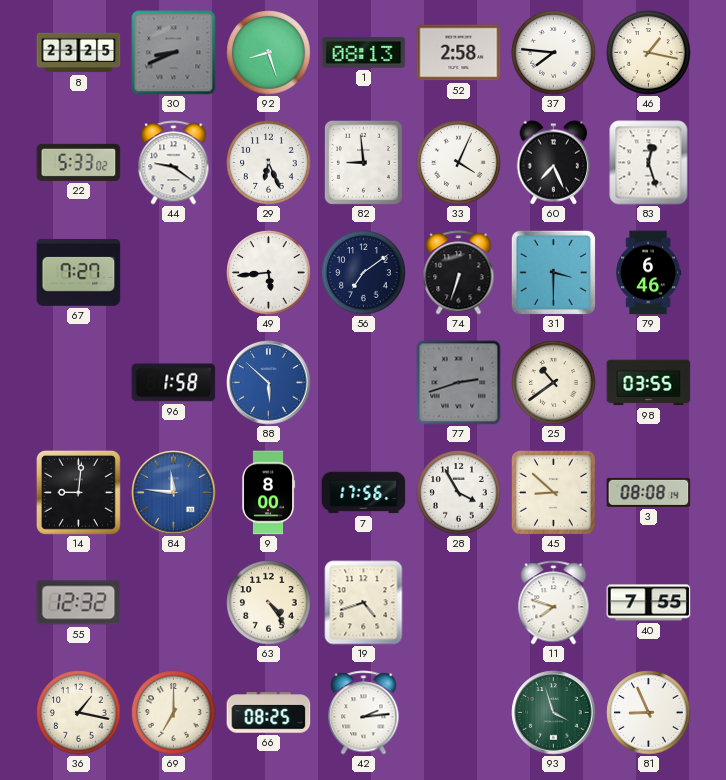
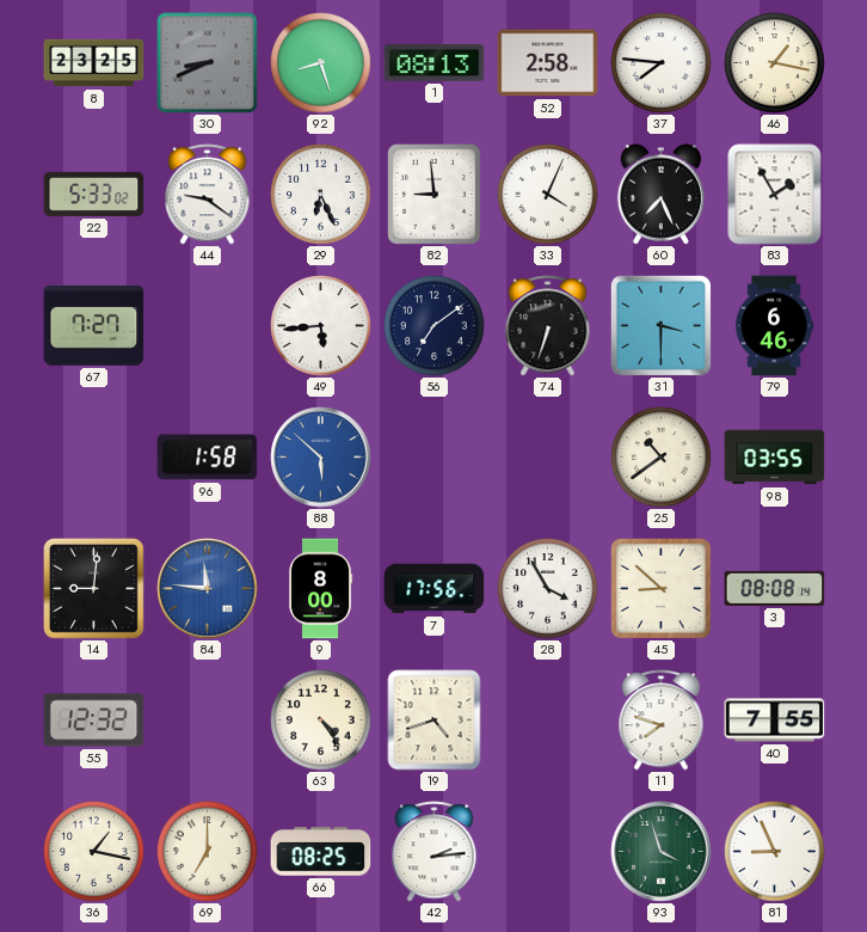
83: 12:27 -> 1:55 (775, 195)
77: 2:42 -> none (459, 383)
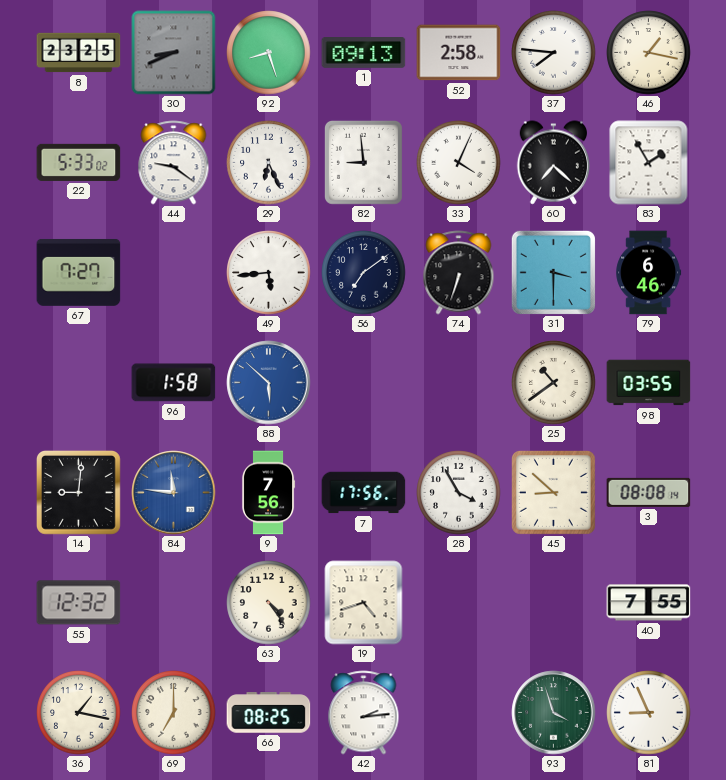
1: 08:13 -> 09:13 (364, 53)
60: 7:26 -> 7:22 (554, 163)
9: 8:00 -> 7:56 (268, 493)
11: 7:48 -> none (662, 721)
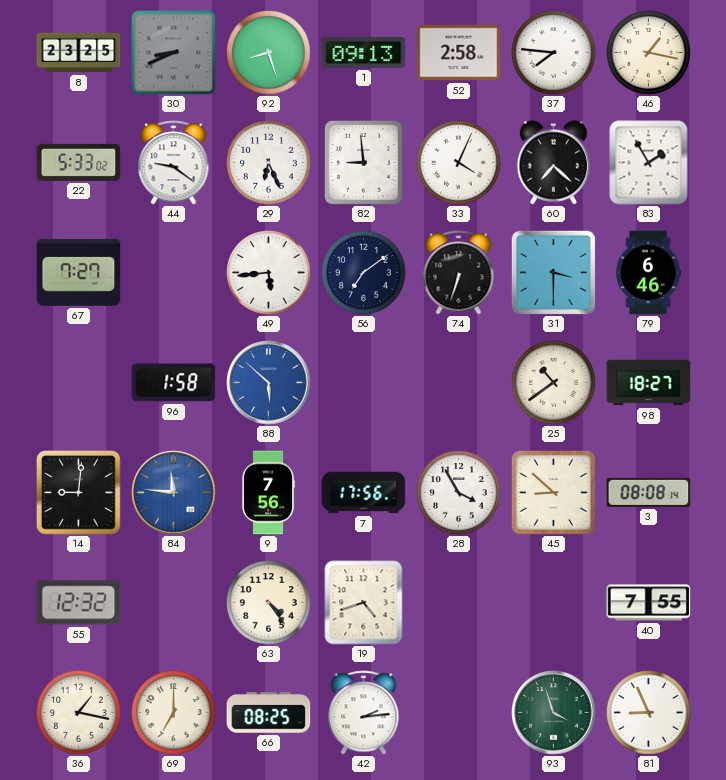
98: 03:55 -> 18:27 (649, 383)
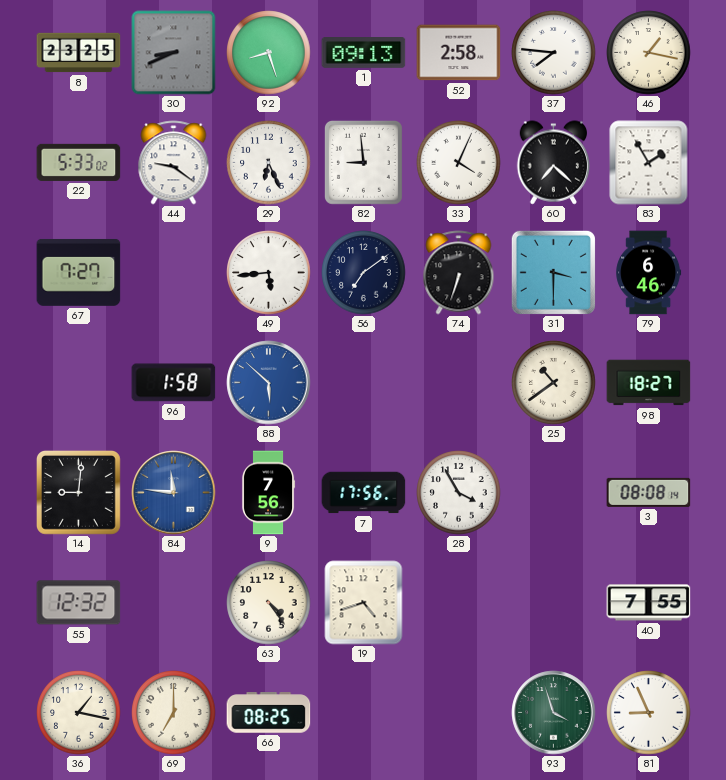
45: 8:52 -> none (553, 492)
42: 2:14 -> none (364, 713)
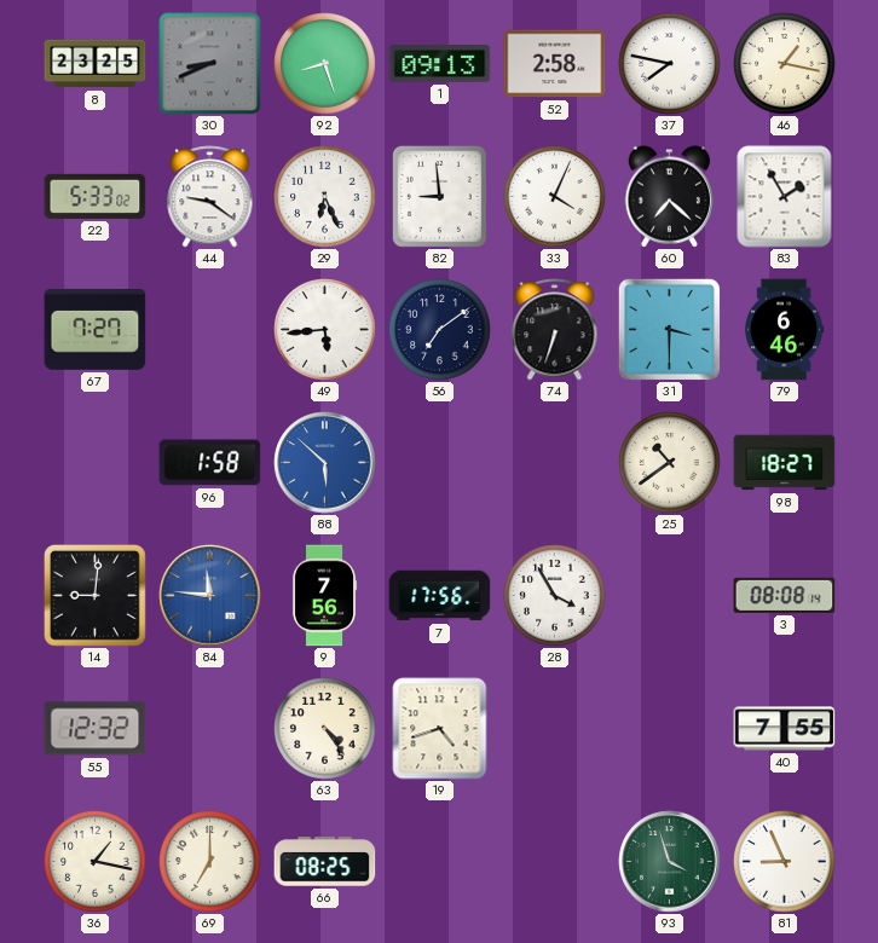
37: 7:46 -> 7:47 (670, 64)
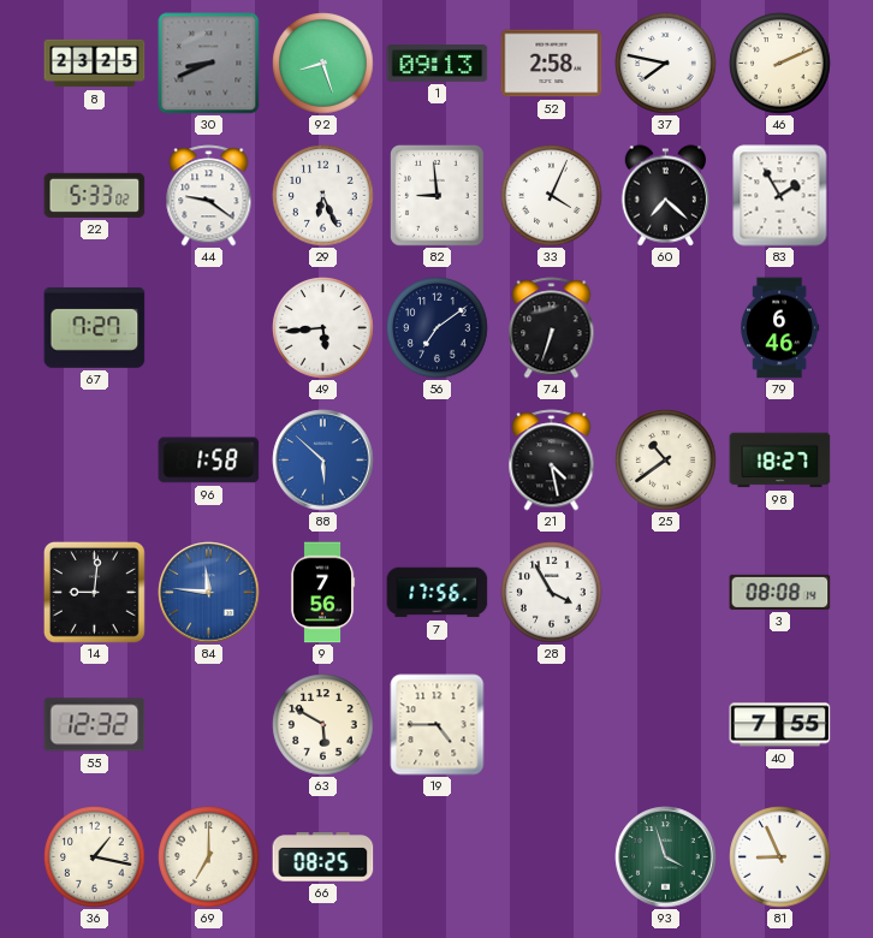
46: 1:17 -> 2:11 (780, 64)
31: 3:30 -> none (669, 329)
21: none -> 4:28 (552, 461)
63: 4:24 -> 5:50 (323, 725)
19: 4:42 -> 4:45 (438, 725)
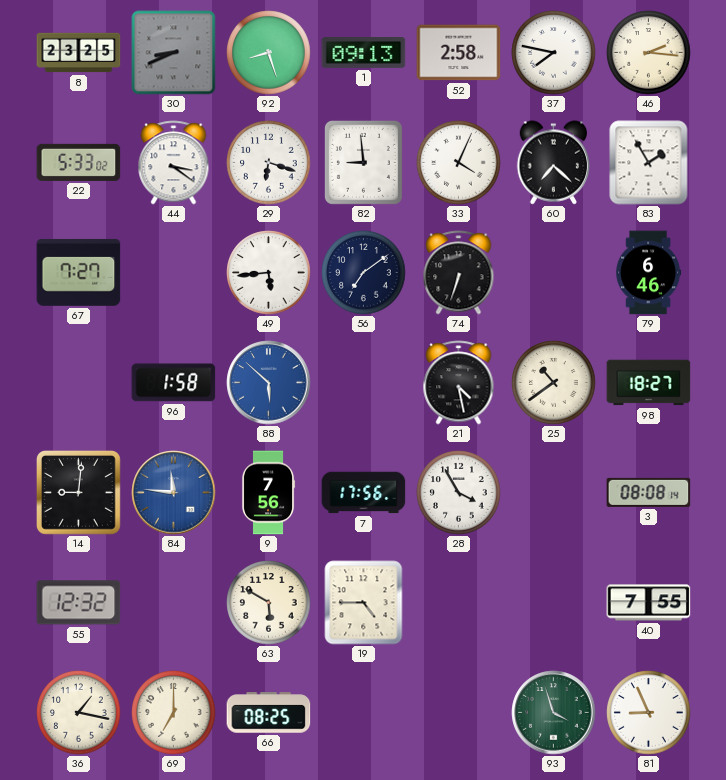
46: 2:11 -> 2:16 (649, 53)
44: 9:21 -> 3:21 (174, 163)
29: 6:26 -> 6:18 (269, 163)
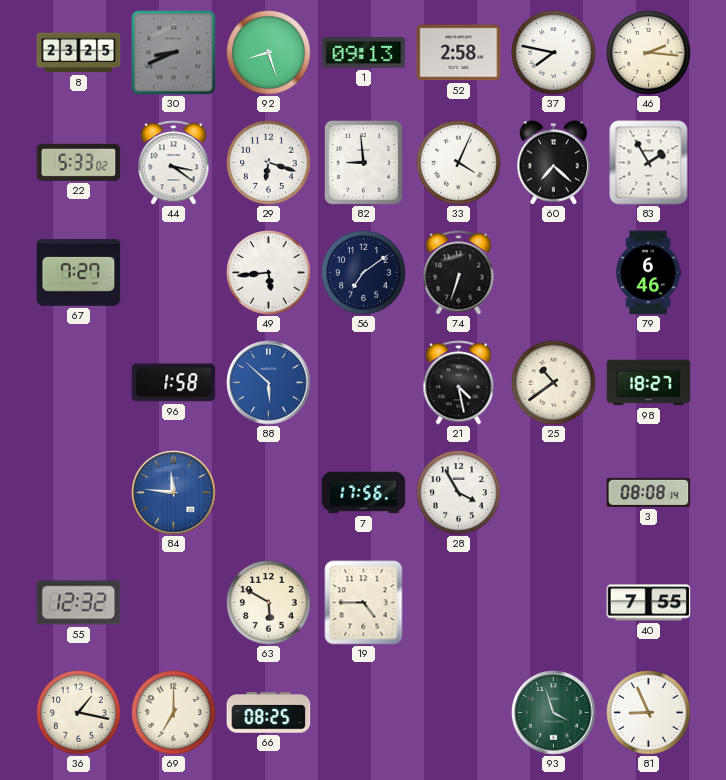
14: 9:01 -> none (78, 492)
9: 7:56 -> none (268, 493)
